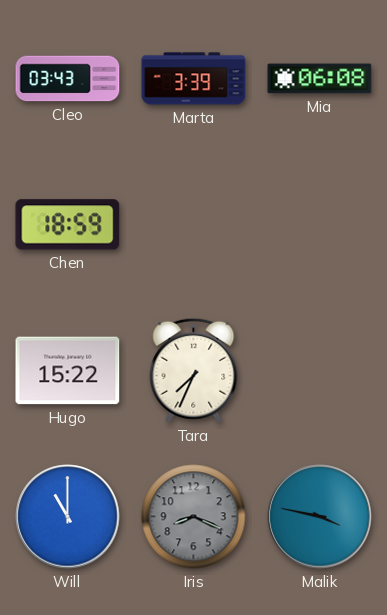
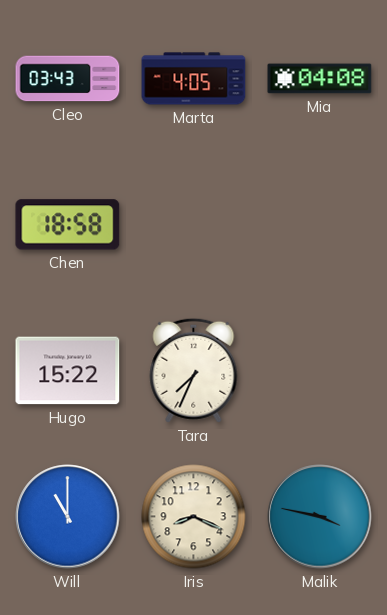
Marta: 3:39 -> 4:05 (194, 79)
Mia: 06:08 -> 04:08 (320, 79)
Chen: 18:59 -> 18:58 (68, 225)
Iris dial: grey -> cream (194, 517)
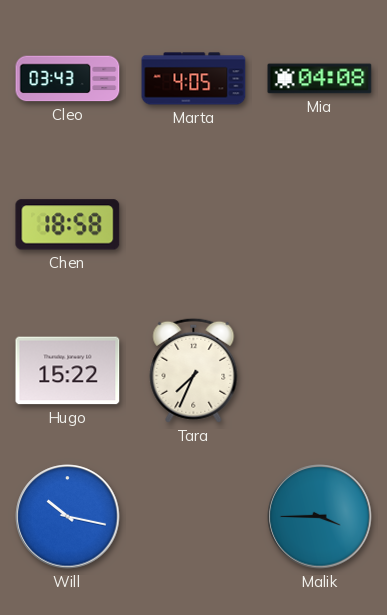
Will: 11:00 -> 10:17 (68, 517)
Iris: 8:19 -> none (194, 517)
Malik: 3:47 -> 3:45 (320, 517)
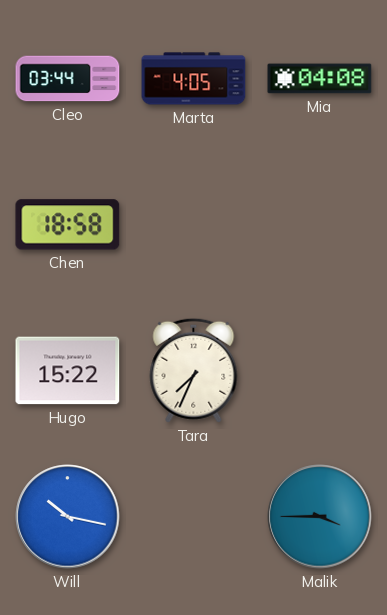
Cleo: 03:43 -> 03:44 (68, 79)
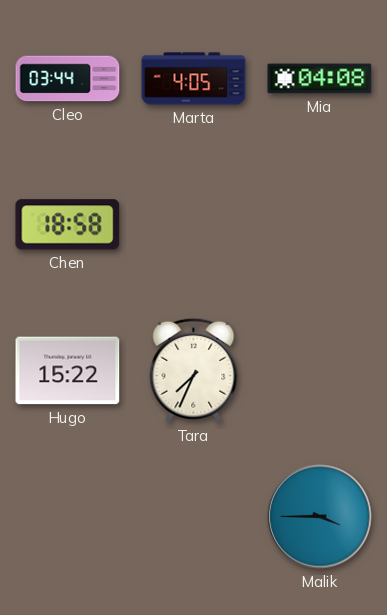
Will: 10:17 -> none (68, 517)
